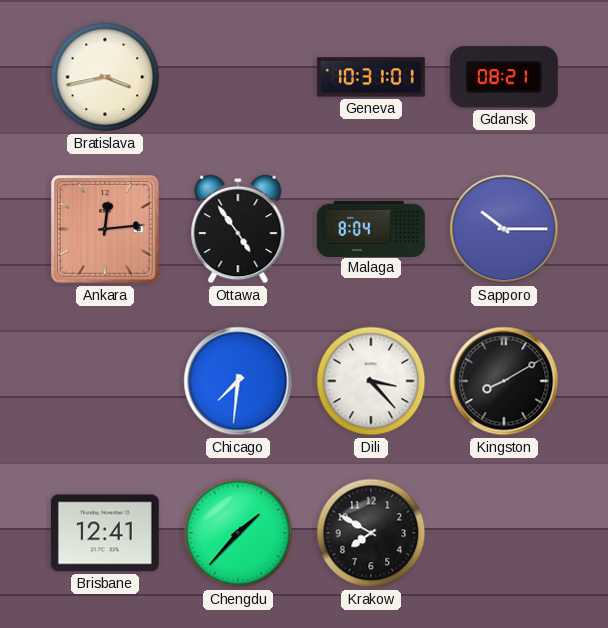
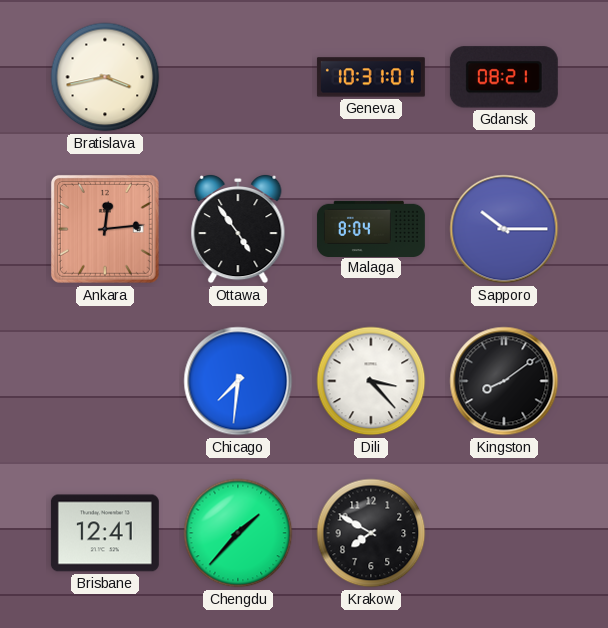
Kingston: 8:10 -> 8:09 (504, 381)
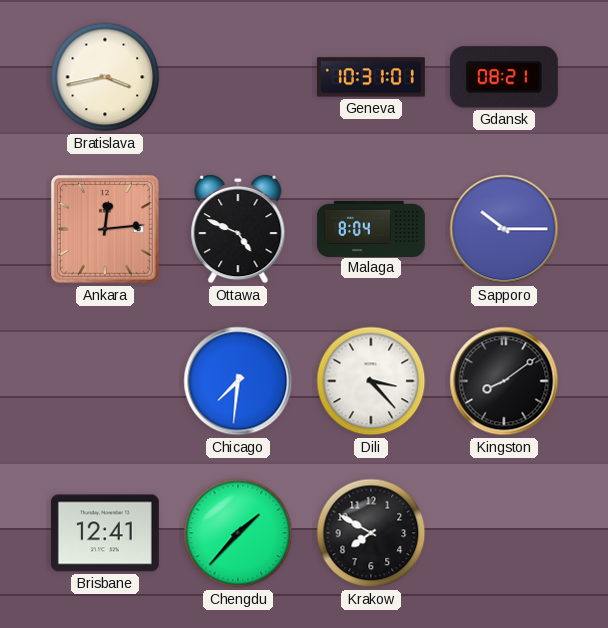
Ottawa: 4:54 -> 4:49 (238, 229)
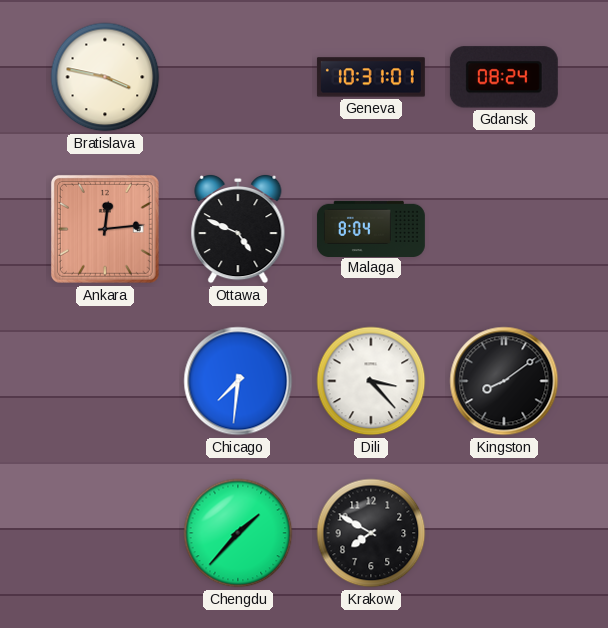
Bratislava: 3:43 -> 3:47 (105, 77)
Gdansk: 08:21 -> 08:24 (504, 77)
Sapporo: 10:15 -> none (504, 229)
Brisbane: 12:41 -> none (105, 533)
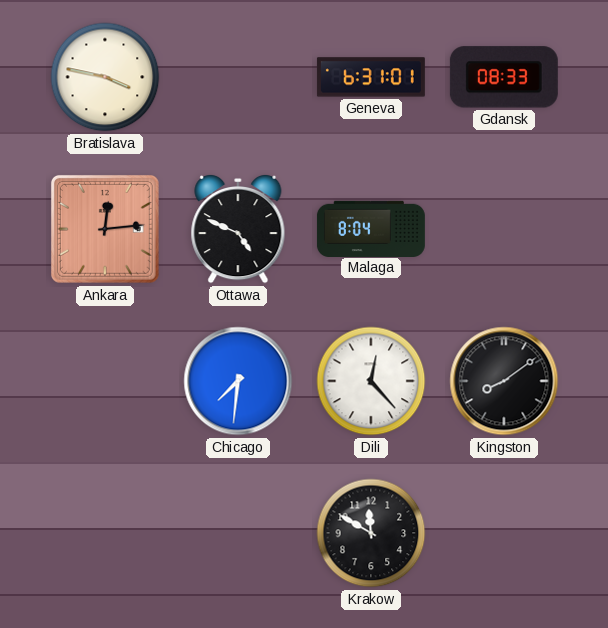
Geneva: 10:31 -> 6:31 (371, 77)
Gdansk: 08:24 -> 08:33 (504, 77)
Dili: 3:23 -> 12:23 (371, 381)
Chengdu: 1:37 -> none (238, 533)
Krakow: 7:50 -> 11:50 (371, 533)
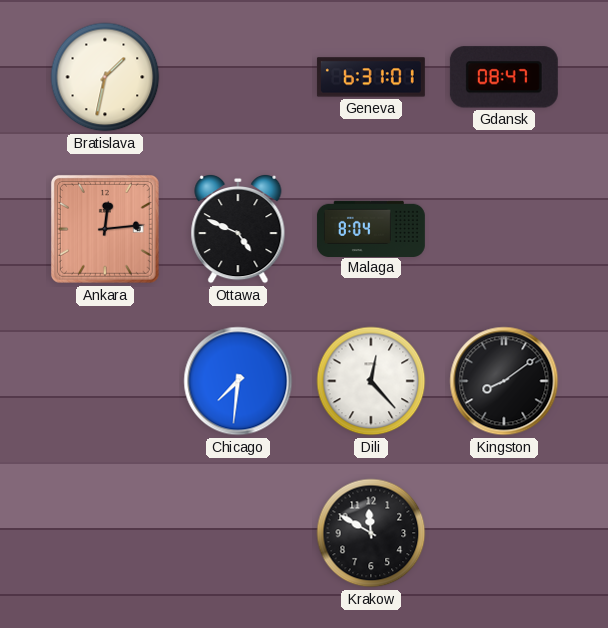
Bratislava: 3:47 -> 1:32 (105, 77)
Gdansk: 08:33 -> 08:47 (504, 77)
